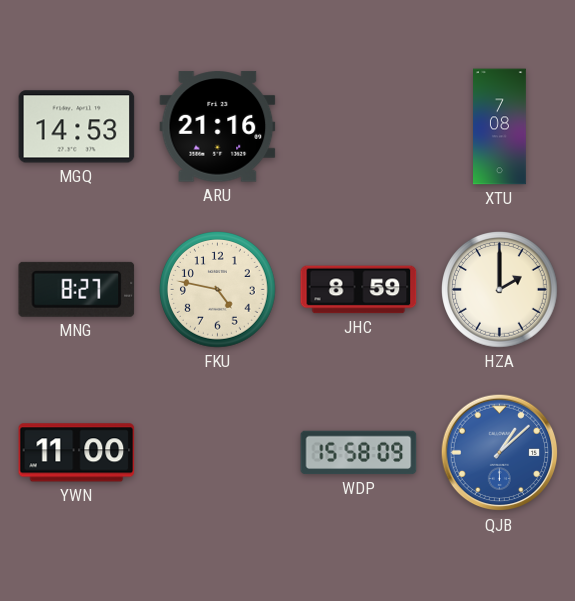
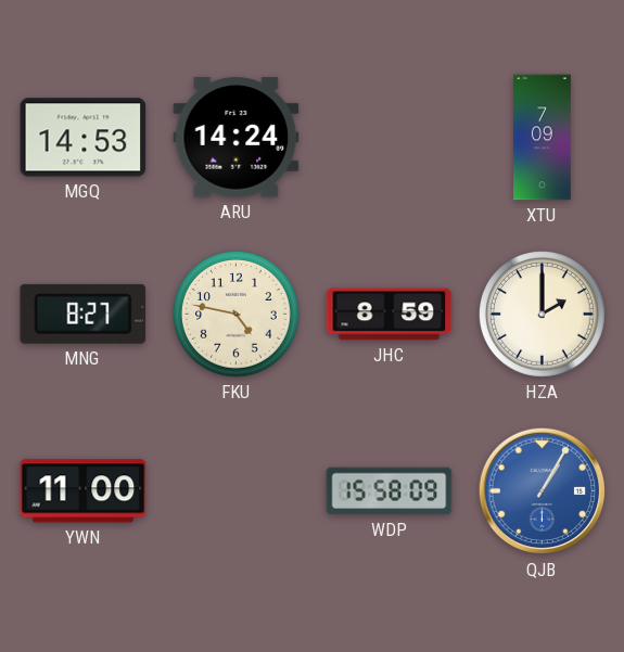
ARU: 21:16 -> 14:24 (237, 138)
XTU: 7:08 -> 7:09 (543, 138)
QJB: 1:08 -> 1:05 (543, 491)
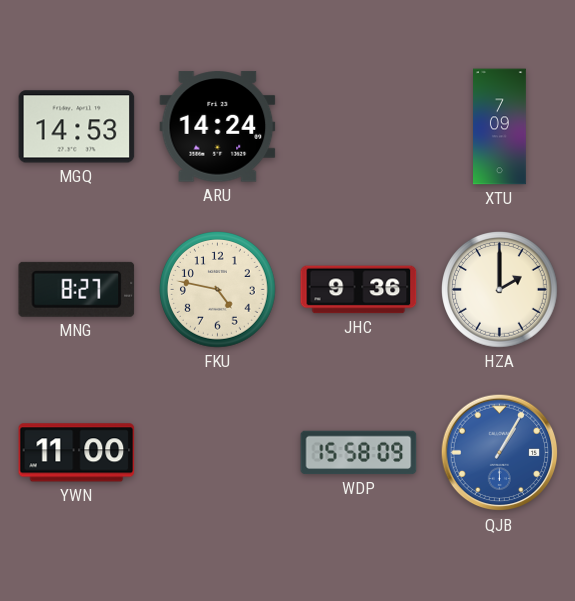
JHC: 8:59 -> 9:36 (359, 290)
